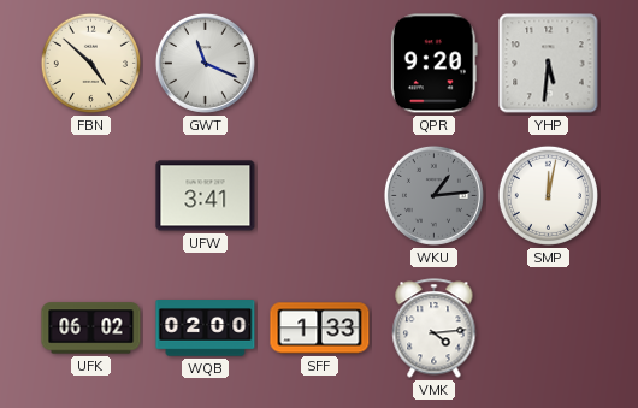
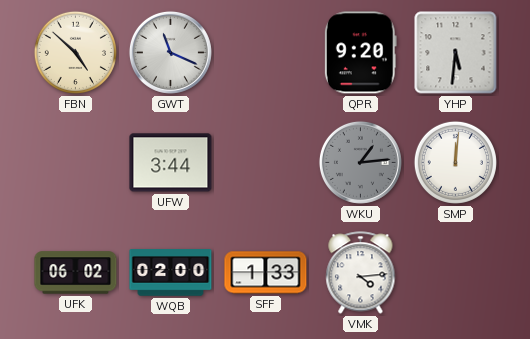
UFW: 3:41 -> 3:44 (171, 163)
SMP: 12:02 -> 12:01 (455, 162)
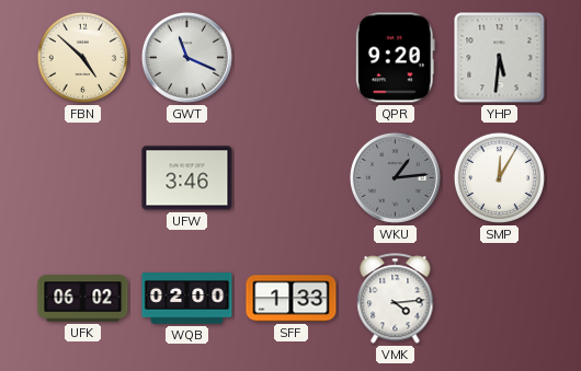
UFW: 3:44 -> 3:46 (187, 178)
SMP: 12:01 -> 12:05 (499, 177)
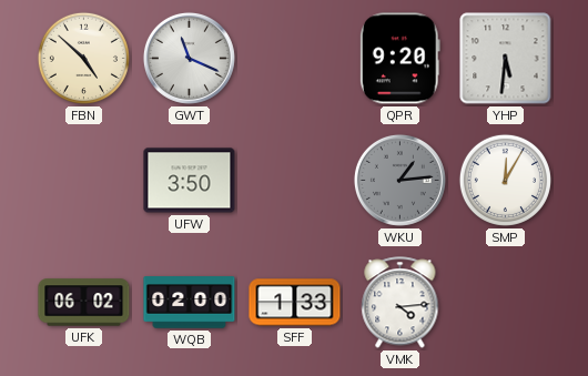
UFW: 3:46 -> 3:50 (190, 181)
